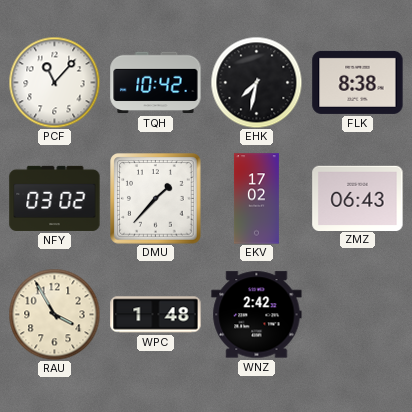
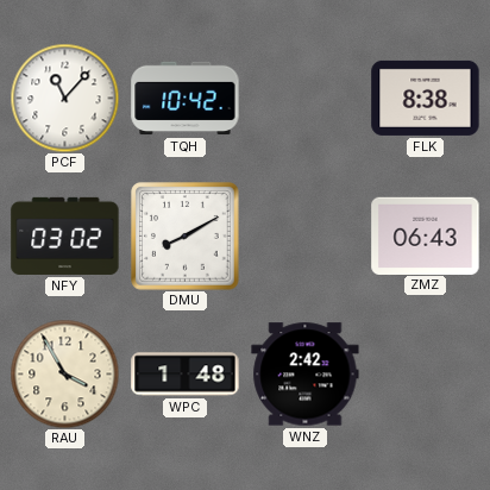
EHK: 7:32 -> none (256, 82)
DMU: 1:37 -> 8:10 (186, 237)
EKV: 17:02 -> none (256, 199)
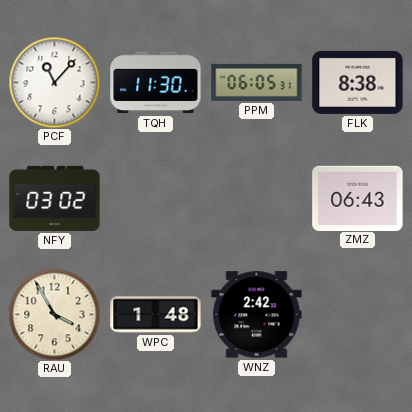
TQH: 10:42 -> 11:30 (156, 83)
PPM: none -> 06:05 (257, 82)
DMU: 8:10 -> none (186, 237)
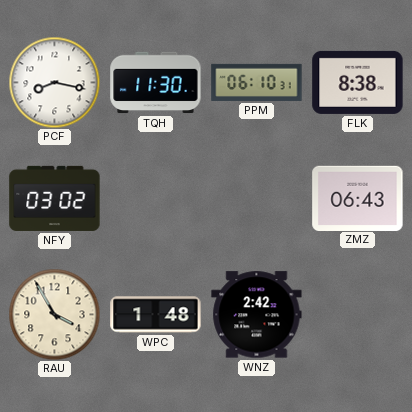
PCF: 11:07 -> 8:17 (54, 82)
PPM: 06:05 -> 06:10 (257, 82)
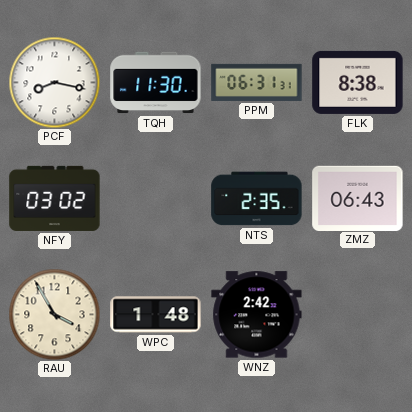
PPM: 06:10 -> 06:31 (257, 82)
NTS: none -> 2:35 (257, 199)
